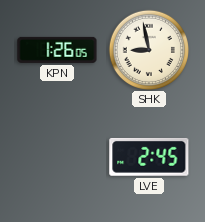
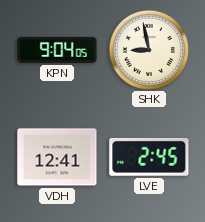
KPN: 1:26 -> 9:04 (57, 50)
VDH: none -> 12:41 (57, 157)
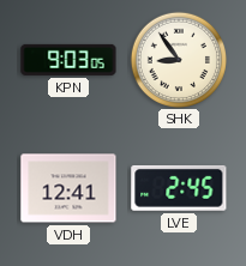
KPN: 9:04 -> 9:03 (68, 60)
SHK: 8:58 -> 8:54 (178, 59)
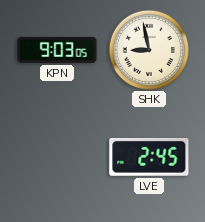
SHK: 8:54 -> 8:58 (148, 49)
VDH: 12:41 -> none (68, 188)
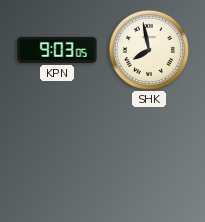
SHK: 8:58 -> 7:58 (148, 49)
LVE: 2:45 -> none (149, 157)
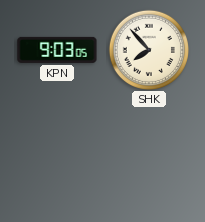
SHK: 7:58 -> 7:53 (148, 49)
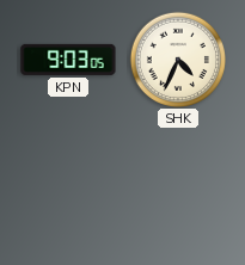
SHK: 7:53 -> 4:34 (177, 58)
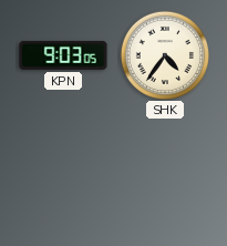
SHK: 4:34 -> 4:36 (164, 54)
